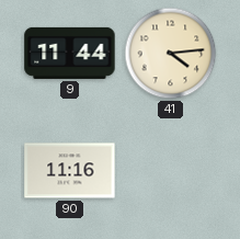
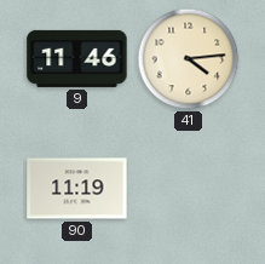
9: 11:44 -> 11:46 (77, 58)
90: 11:16 -> 11:19 (77, 189)
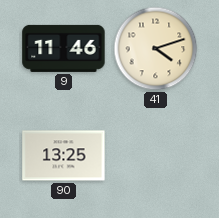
41: 4:14 -> 4:12 (156, 49)
90: 11:19 -> 13:25 (64, 156)
